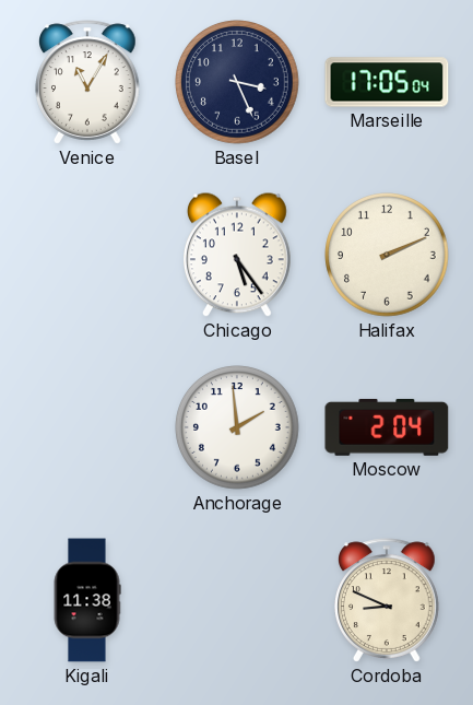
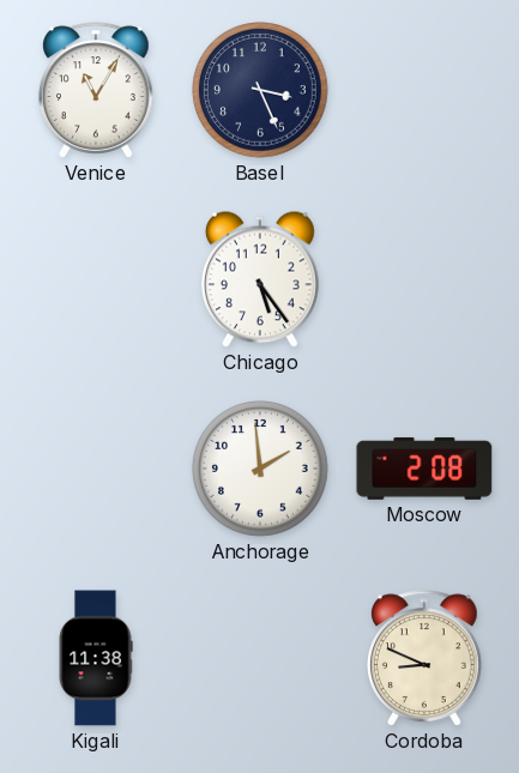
Marseille: 17:05 -> none (387, 82)
Halifax: 2:11 -> none (388, 256)
Moscow: 2:04 -> 2:08 (424, 469)
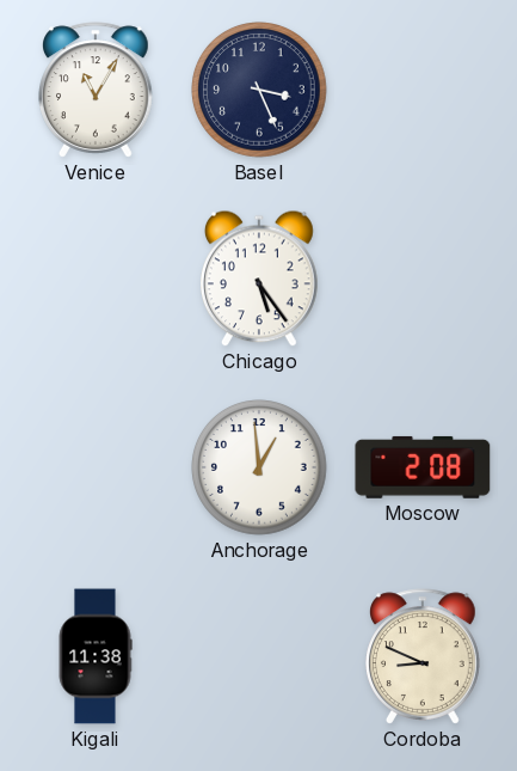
Anchorage: 1:59 -> 12:59 (260, 469)
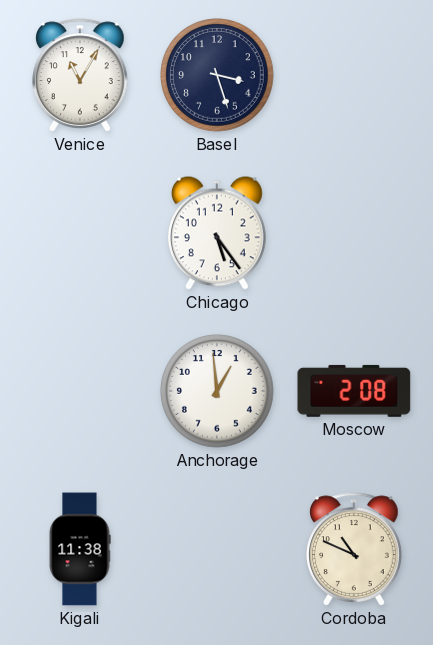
Basel: 3:26 -> 3:27 (218, 76)
Cordoba: 8:49 -> 10:49 (355, 549)
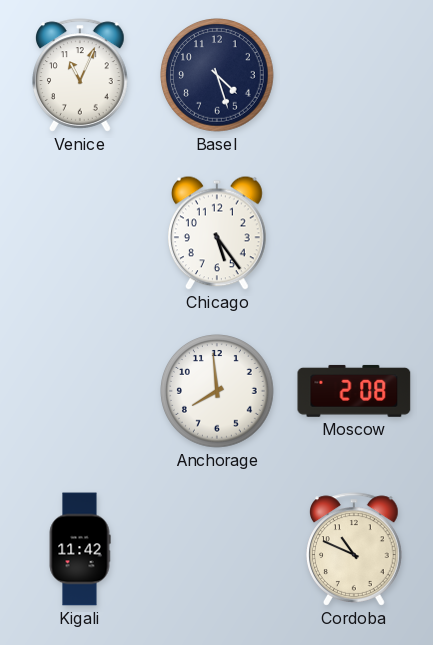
Venice: 11:05 -> 11:04 (81, 75)
Basel: 3:27 -> 4:27 (218, 76)
Anchorage: 12:59 -> 7:59 (218, 392)
Kigali: 11:38 -> 11:42 (80, 549)
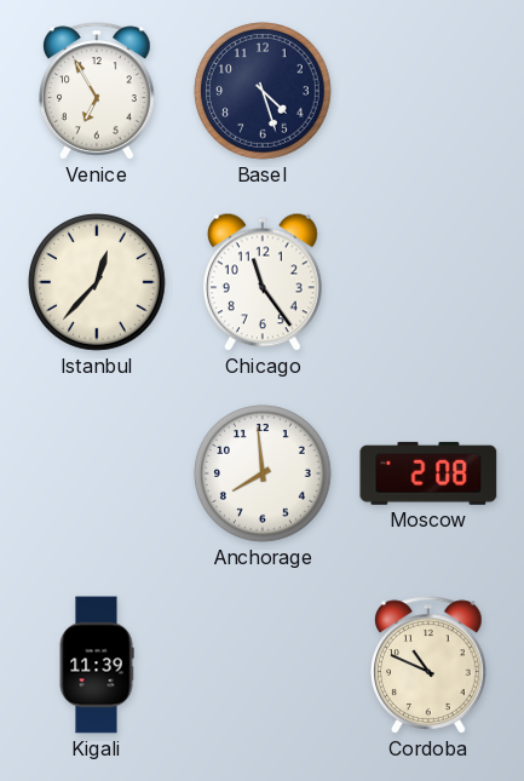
Venice: 11:04 -> 6:55 (98, 91)
Istanbul: none -> 12:37 (98, 283)
Chicago: 5:24 -> 11:24 (264, 282)
Kigali: 11:42 -> 11:39 (97, 665)
